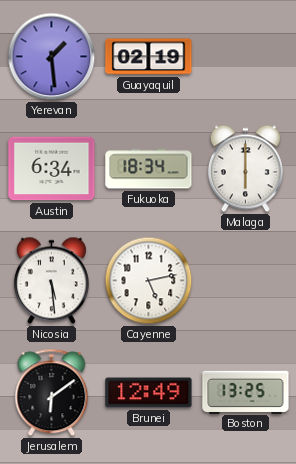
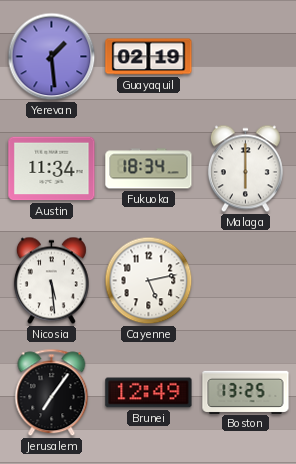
Austin: 6:34 -> 11:34 (52, 169)
Jerusalem: 6:09 -> 7:06 (52, 393)
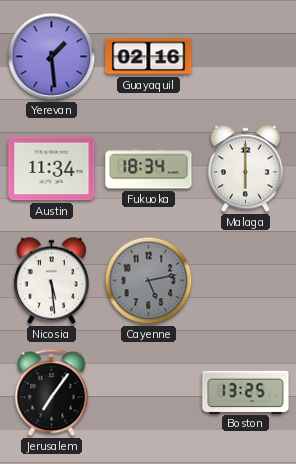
Guayaquil: 02:19 -> 02:16 (149, 57)
Cayenne dial: white -> grey (149, 281)
Brunei: 12:49 -> none (149, 393)
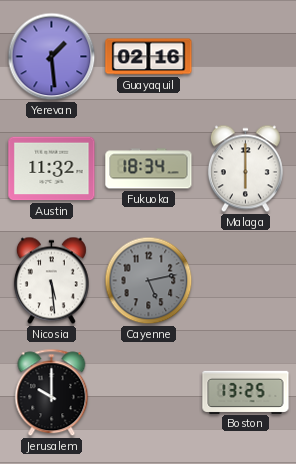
Austin: 11:34 -> 11:32 (52, 169)
Jerusalem: 7:06 -> 10:00 (52, 393)
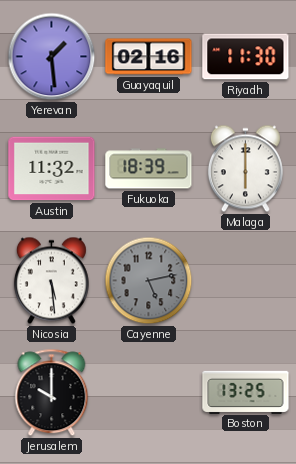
Riyadh: none -> 11:30 (246, 57)
Fukuoka: 18:34 -> 18:39 (149, 169)
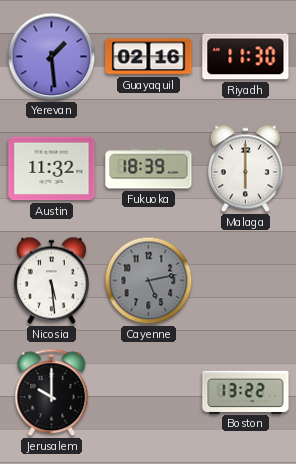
Boston: 13:25 -> 13:22 (246, 392)
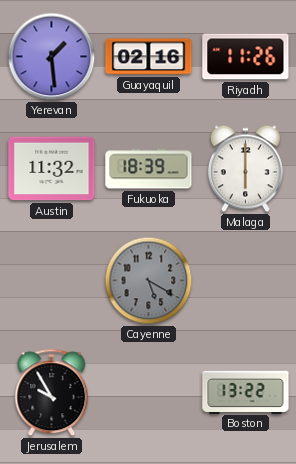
Riyadh: 11:30 -> 11:26 (246, 57)
Nicosia: 5:29 -> none (51, 281)
Cayenne: 5:13 -> 5:20 (149, 281)
Jerusalem: 10:00 -> 9:55 (52, 393)
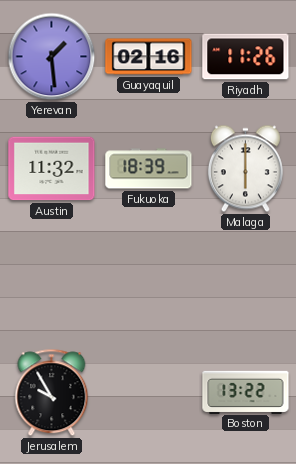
Cayenne: 5:20 -> none (149, 281)
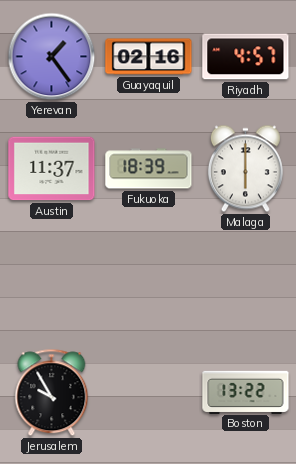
Yerevan: 1:29 -> 1:24 (52, 57)
Riyadh: 11:26 -> 4:57 (246, 57)
Austin: 11:32 -> 11:37 (52, 169)
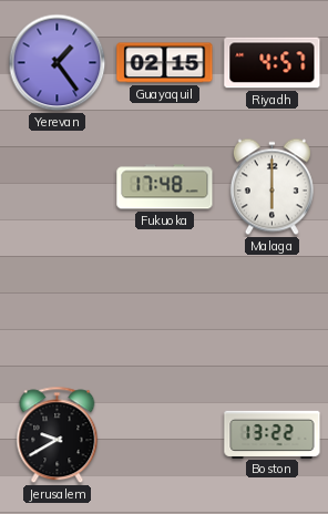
Guayaquil: 02:16 -> 02:15 (165, 63)
Austin: 11:37 -> none (52, 169)
Fukuoka: 18:39 -> 17:48 (165, 187)
Jerusalem: 9:55 -> 9:40 (58, 435)
